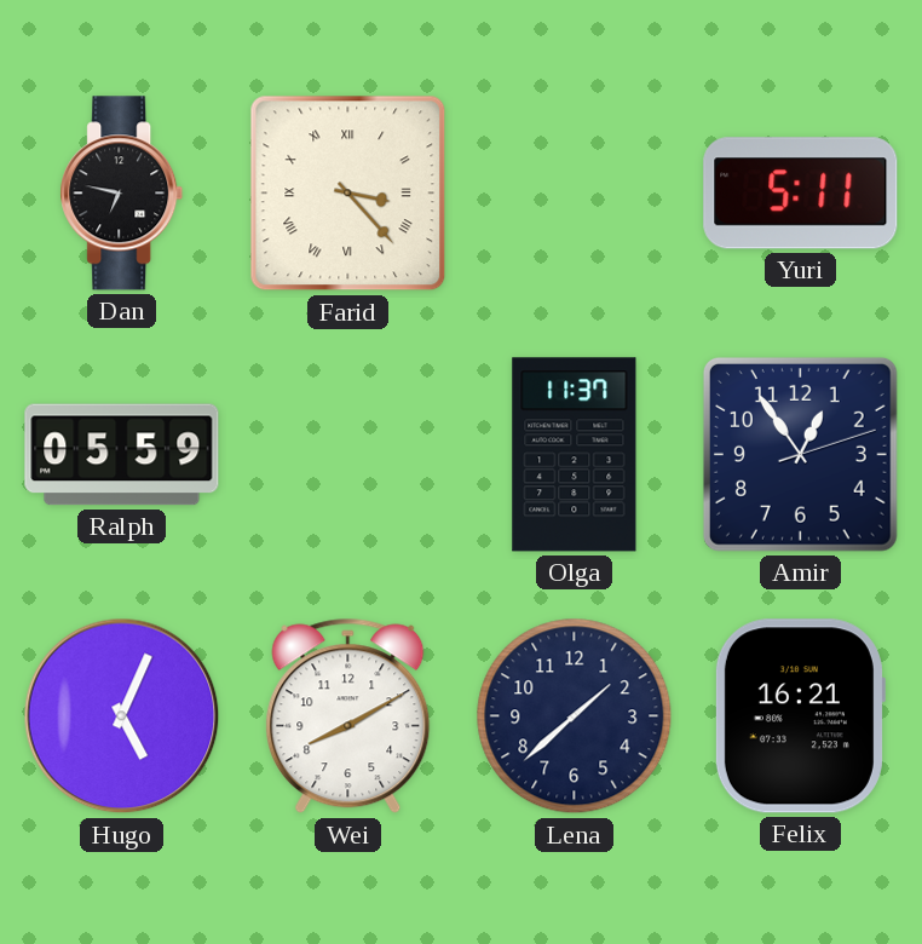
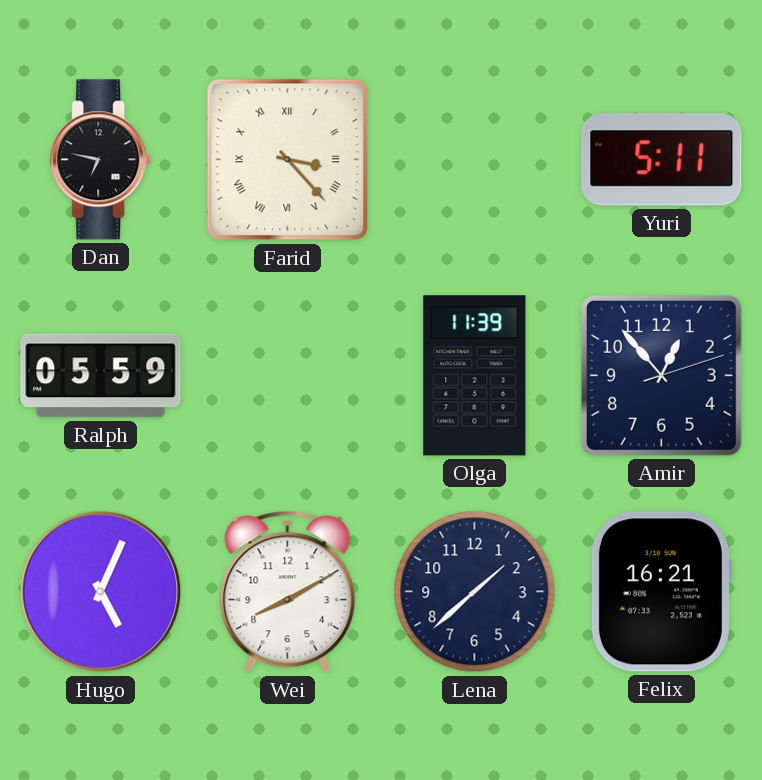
Olga: 11:37 -> 11:39 (475, 376)
Amir: 12:54 -> 12:53 (661, 375)
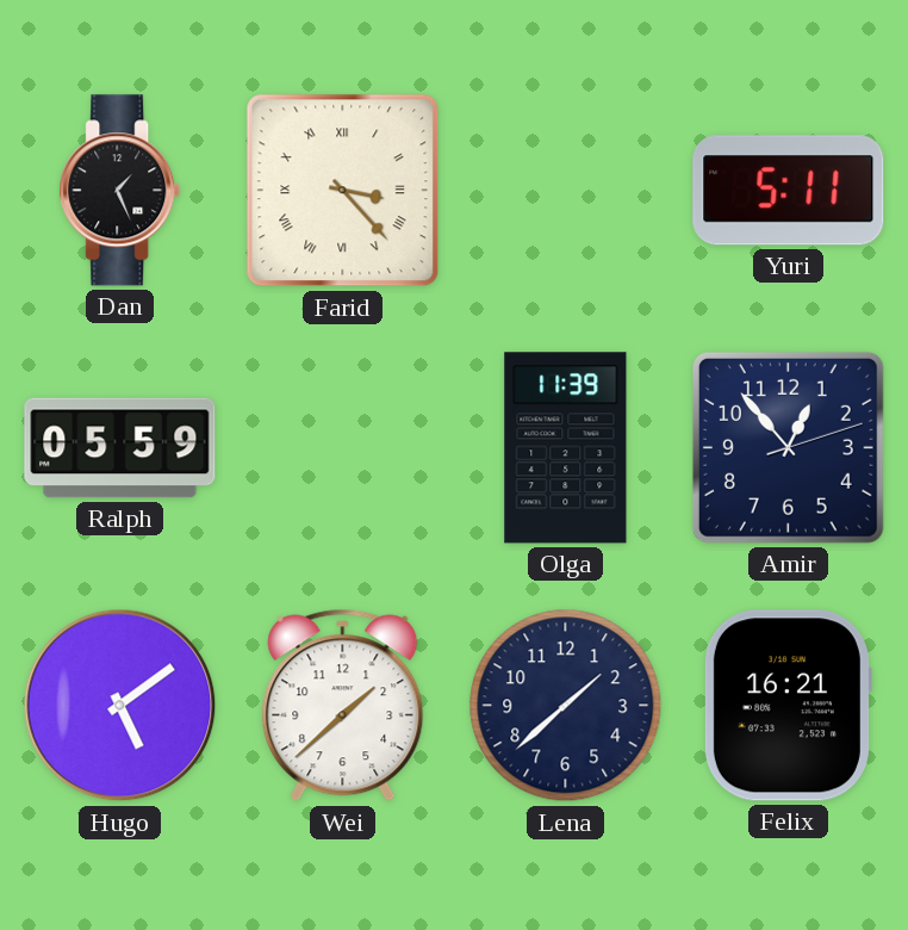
Dan: 6:47 -> 1:26 (120, 191)
Hugo: 5:04 -> 5:09 (120, 706)
Wei: 8:10 -> 1:38 (343, 706)
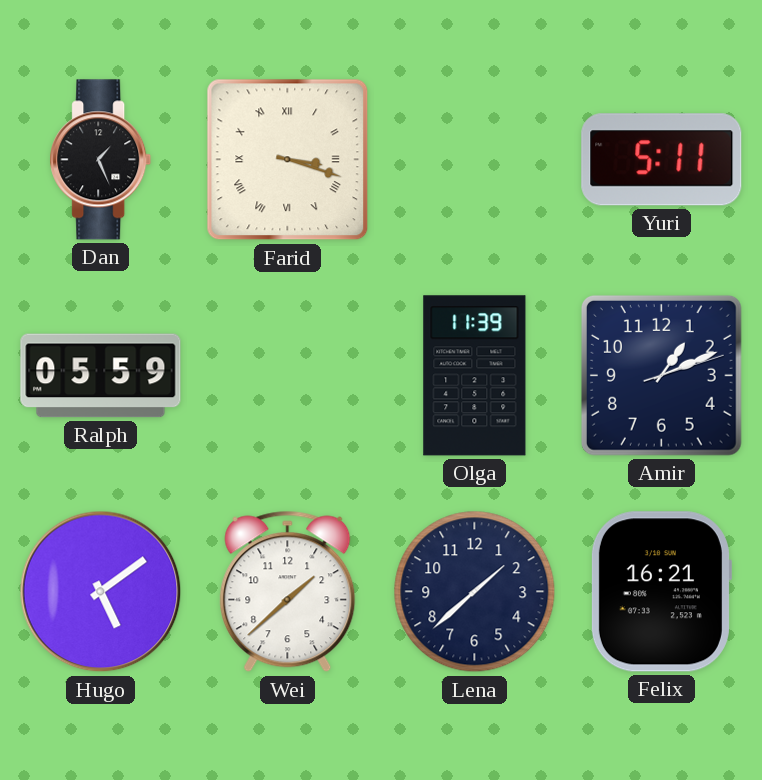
Farid: 3:23 -> 3:18 (288, 160)
Amir: 12:53 -> 1:11 (661, 375)
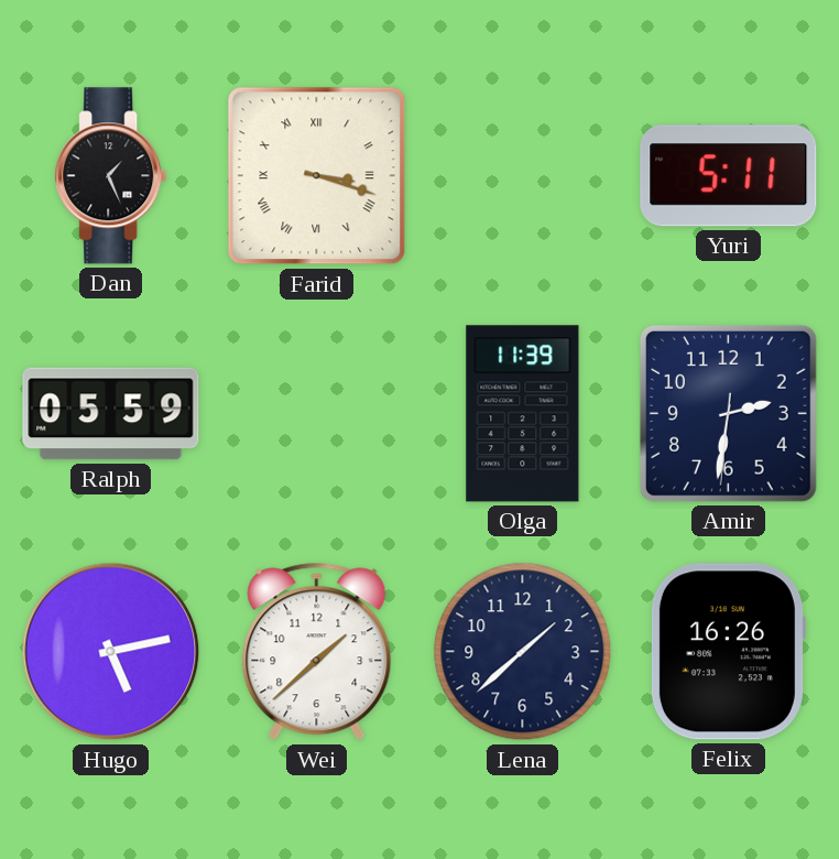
Amir: 1:11 -> 2:31 (728, 413)
Hugo: 5:09 -> 5:13 (111, 652)
Felix: 16:21 -> 16:26 (728, 652)
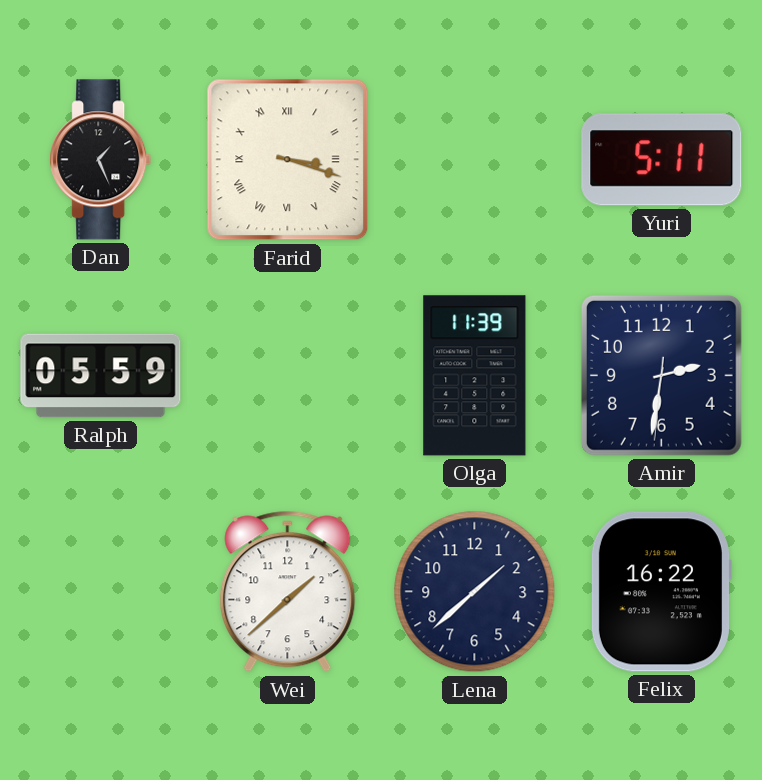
Hugo: 5:13 -> none (111, 652)
Felix: 16:26 -> 16:22 (661, 592)
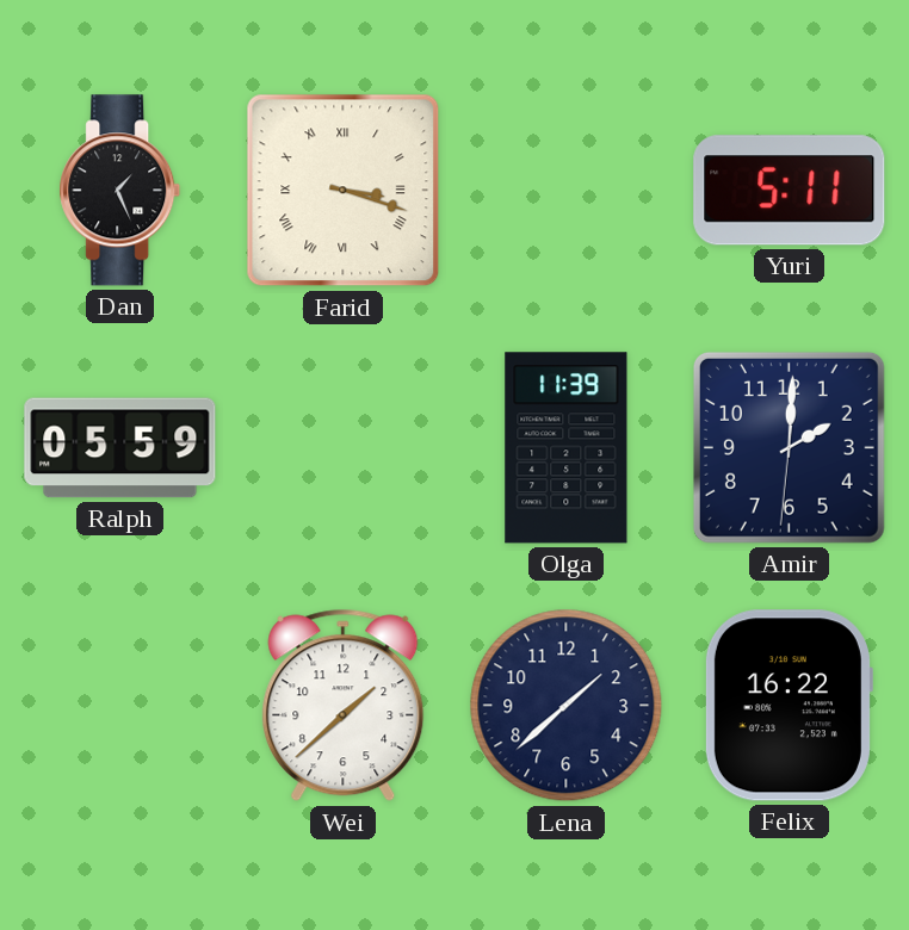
Amir: 2:31 -> 2:00 (789, 447)
